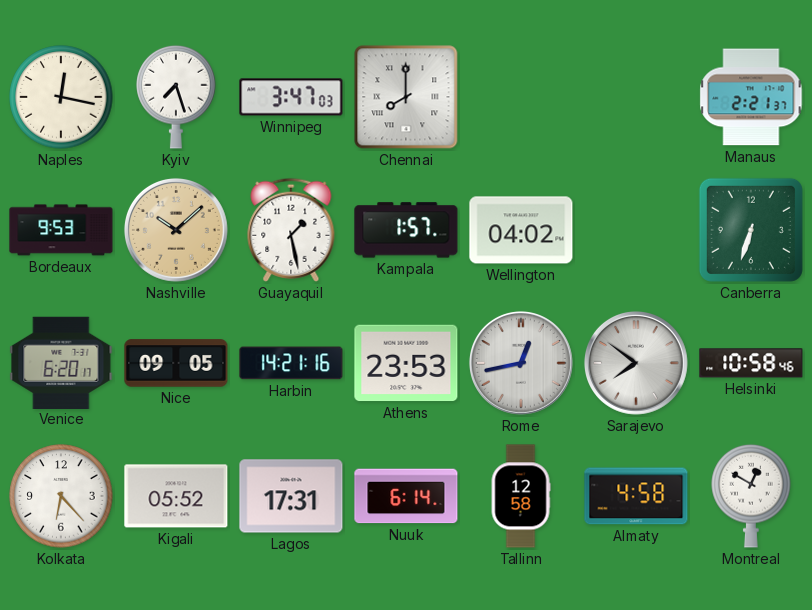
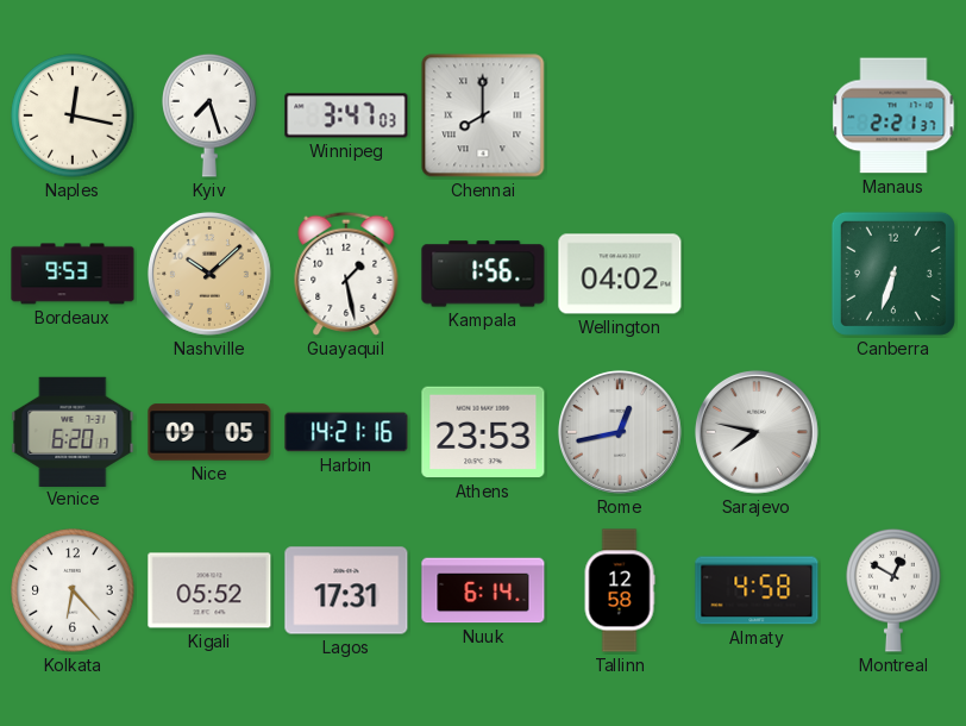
Kampala: 1:57 -> 1:56 (483, 274)
Sarajevo: 7:51 -> 7:47 (757, 432)
Helsinki: 10:58 -> none (751, 363)
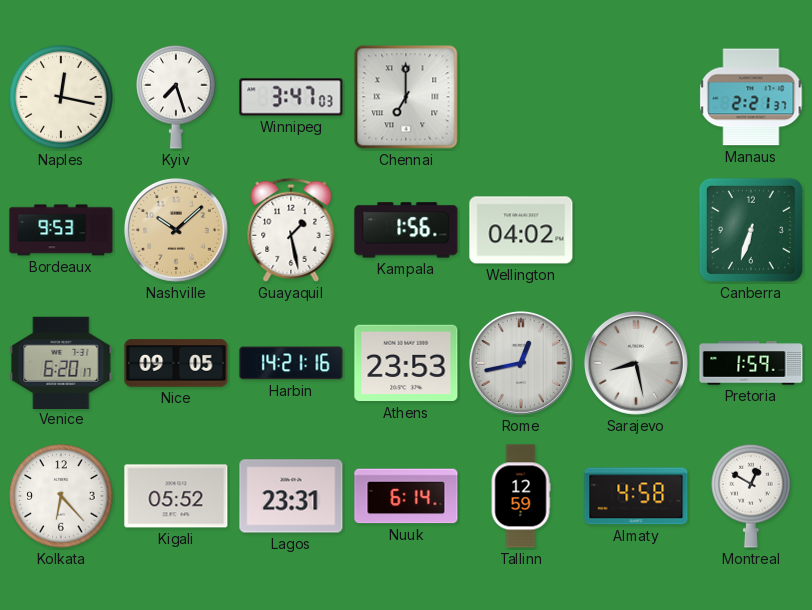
Chennai: 8:00 -> 7:00 (406, 97)
Sarajevo: 7:47 -> 8:28 (636, 363)
Pretoria: none -> 1:59 (751, 363)
Lagos: 17:31 -> 23:31 (291, 496)
Tallinn: 12:58 -> 12:59 (521, 496)
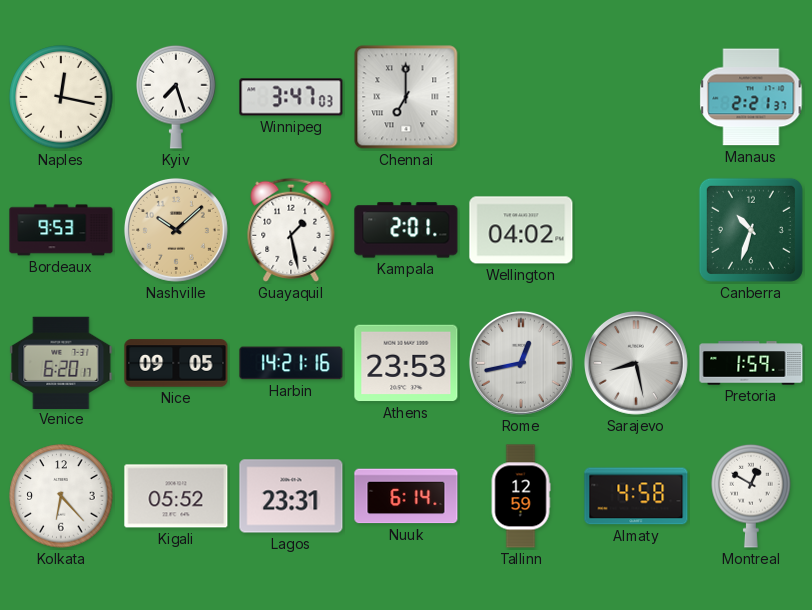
Kampala: 1:56 -> 2:01 (406, 230)
Canberra: 6:33 -> 10:33 (751, 230)
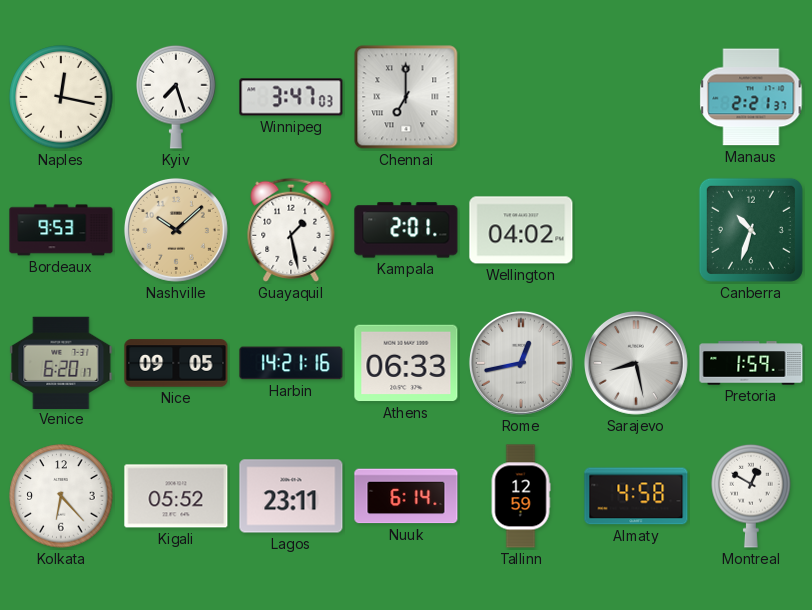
Athens: 23:53 -> 06:33 (406, 363)
Lagos: 23:31 -> 23:11 (291, 496)
